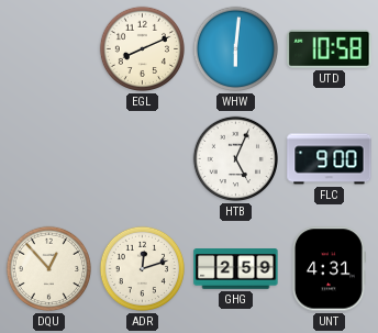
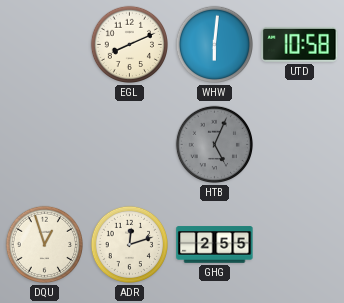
HTB dial: white -> grey (215, 145)
FLC: 9:00 -> none (330, 159)
DQU: 12:53 -> 12:57 (45, 245)
GHG: 2:59 -> 2:55 (215, 245)
UNT: 4:31 -> none (329, 269)
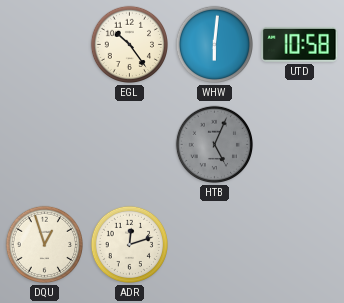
EGL: 8:11 -> 10:24 (130, 45)
GHG: 2:55 -> none (215, 245)
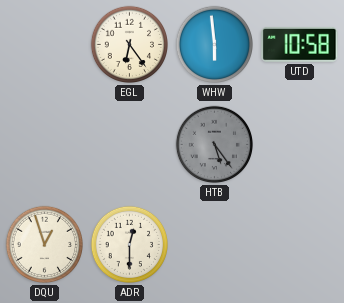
EGL: 10:24 -> 6:24 (130, 45)
WHW: 6:01 -> 5:59 (215, 45)
HTB: 5:04 -> 5:24 (215, 145)
ADR: 12:12 -> 12:30 (130, 245)
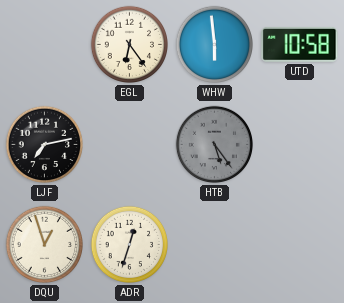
LJF: none -> 7:13 (45, 145)
ADR: 12:30 -> 12:33 (130, 245)
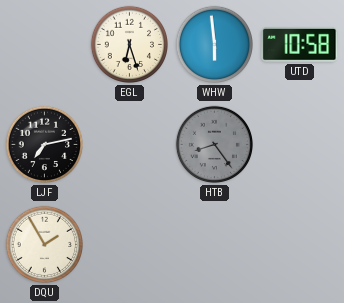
EGL: 6:24 -> 6:27 (130, 45)
HTB: 5:24 -> 8:24 (215, 145)
DQU: 12:57 -> 1:55 (45, 245)
ADR: 12:33 -> none (130, 245)
